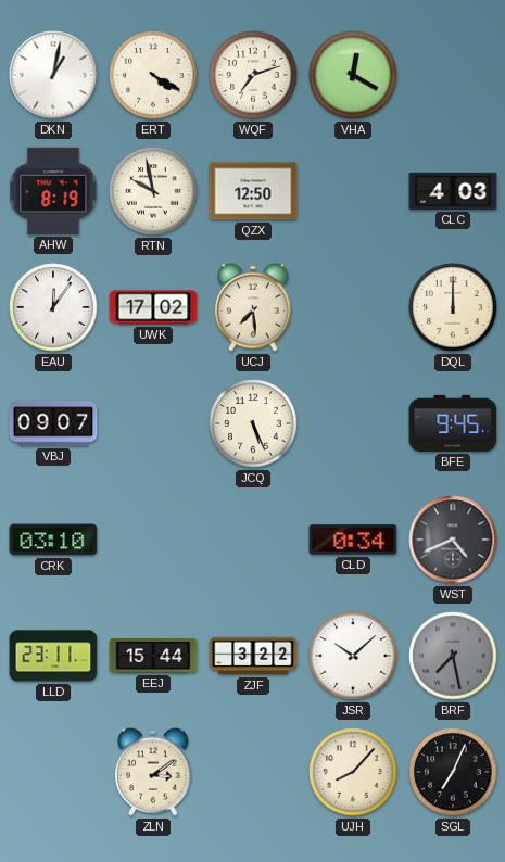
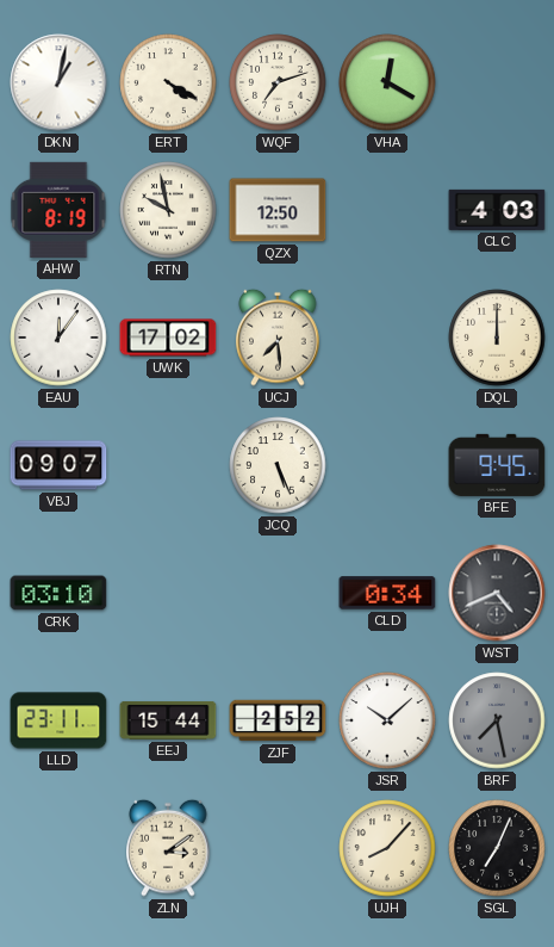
ZJF: 3:22 -> 2:52 (278, 720)
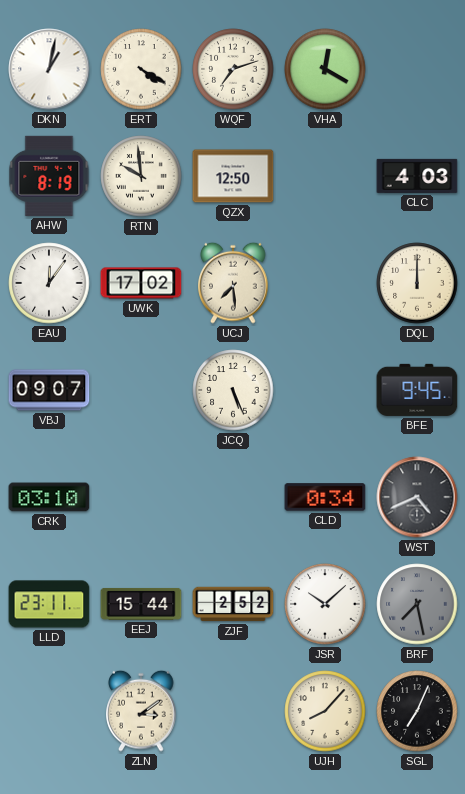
RTN: 9:58 -> 9:59 (141, 176)
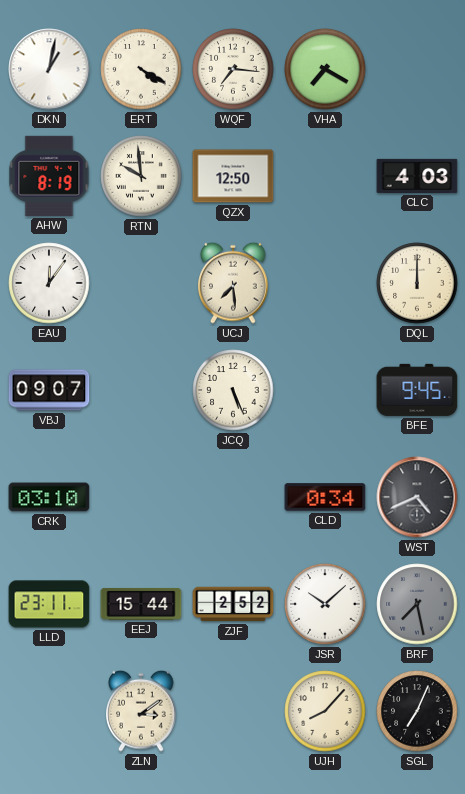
WQF: 7:12 -> 7:16 (233, 69)
VHA: 12:20 -> 7:20 (325, 69)
UWK: 17:02 -> none (141, 283)
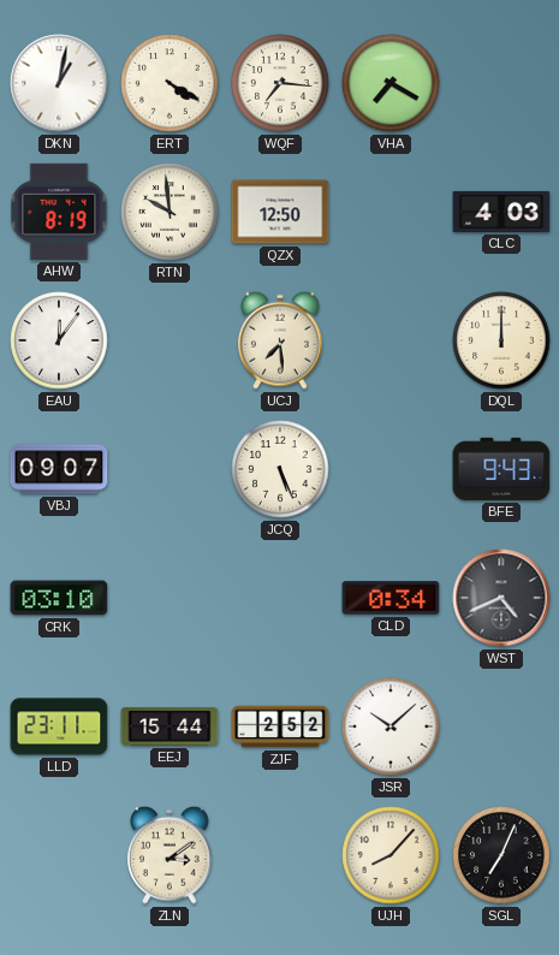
BFE: 9:45 -> 9:43 (501, 469)
BRF: 7:28 -> none (417, 604)
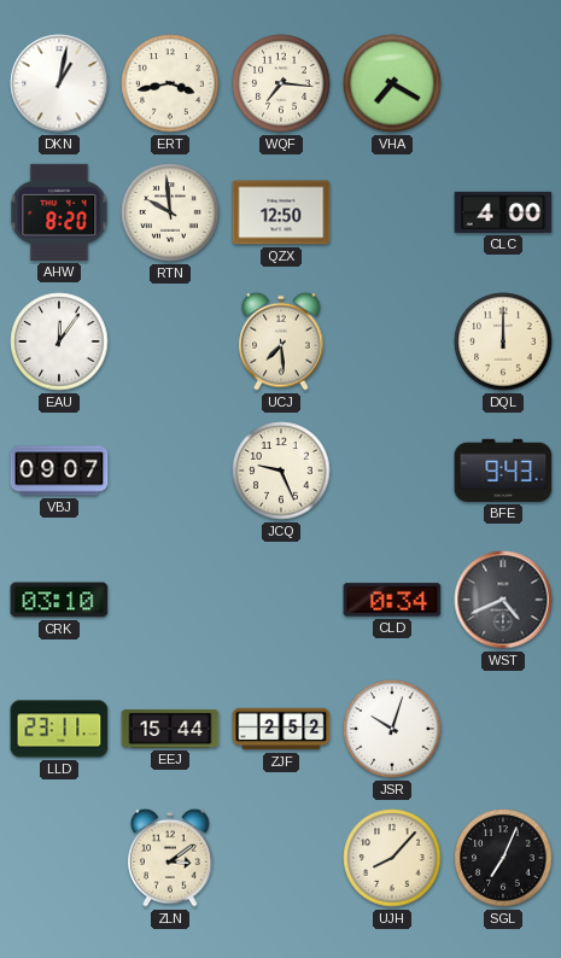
ERT: 4:20 -> 3:43 (170, 83)
AHW: 8:19 -> 8:20 (59, 212)
CLC: 4:03 -> 4:00 (503, 212)
JCQ: 5:26 -> 9:26 (281, 471)
JSR: 10:08 -> 10:03 (392, 729)
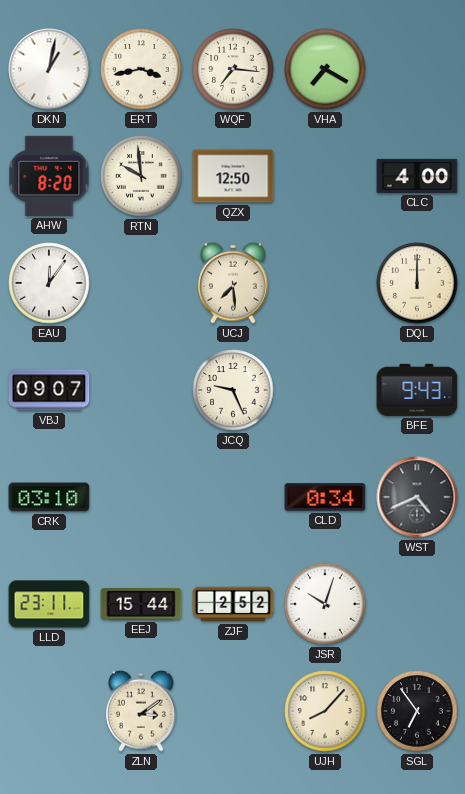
SGL: 7:04 -> 6:54 (417, 711)
